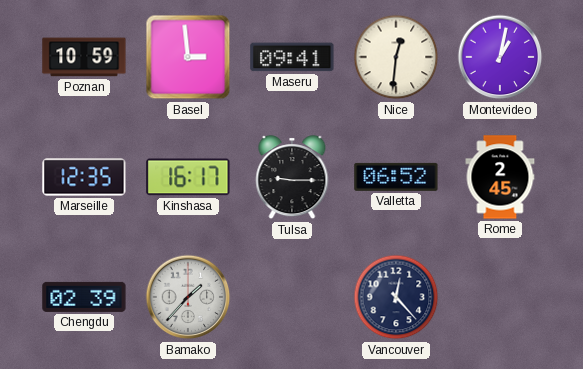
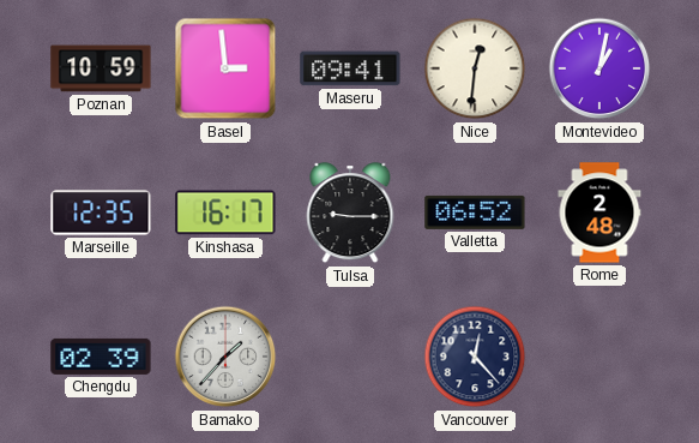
Rome: 2:45 -> 2:48 (599, 212)
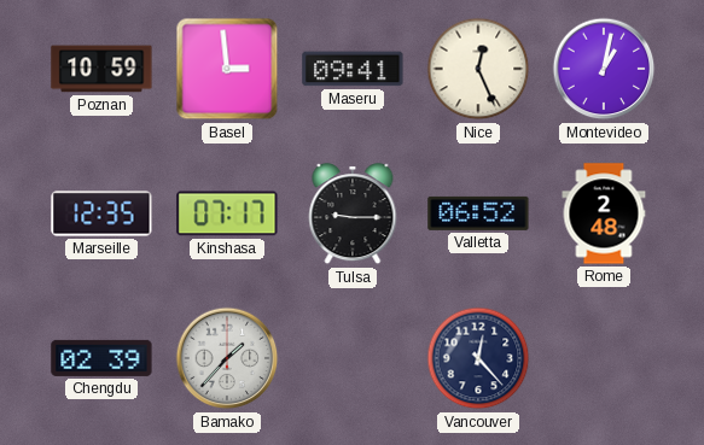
Nice: 12:31 -> 12:26 (478, 69)
Kinshasa: 16:17 -> 07:17 (227, 213)
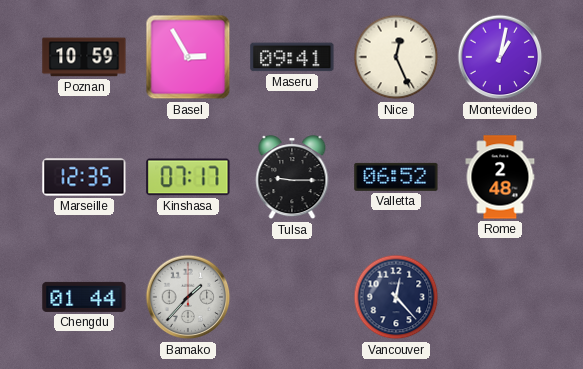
Basel: 2:59 -> 2:55 (188, 57)
Chengdu: 02:39 -> 01:44 (84, 297)
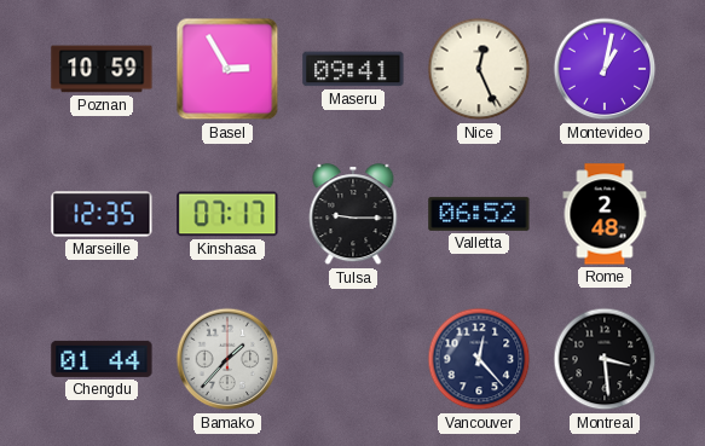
Montreal: none -> 3:29 (605, 359)
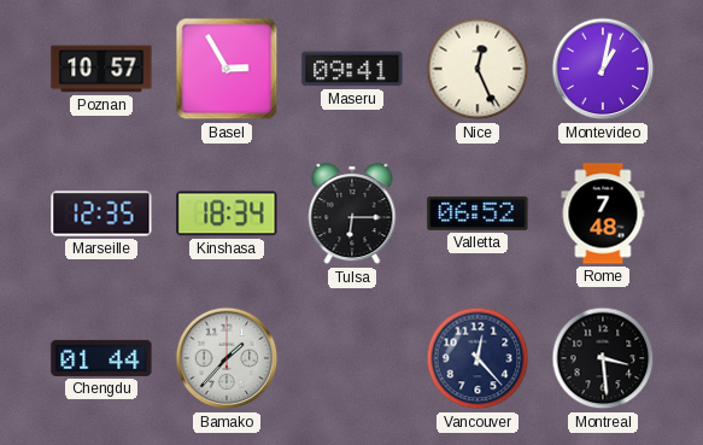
Poznan: 10:59 -> 10:57 (101, 69)
Kinshasa: 07:17 -> 18:34 (227, 213)
Tulsa: 9:15 -> 6:15 (352, 215)
Rome: 2:48 -> 7:48 (603, 213)
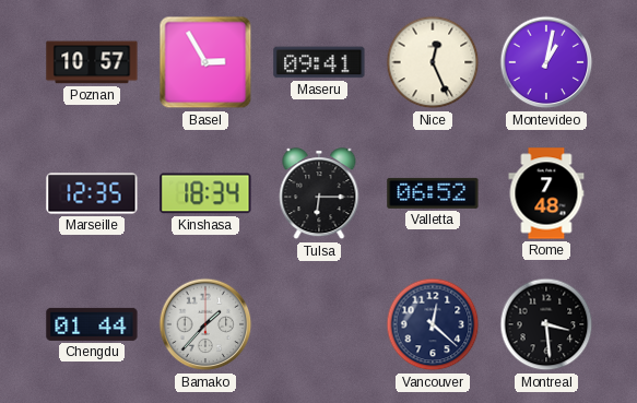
Vancouver: 12:23 -> 12:22 (433, 324)
